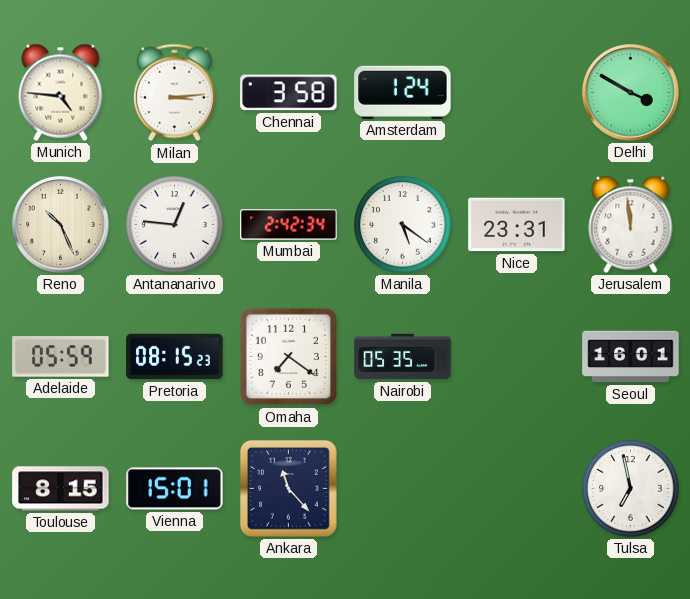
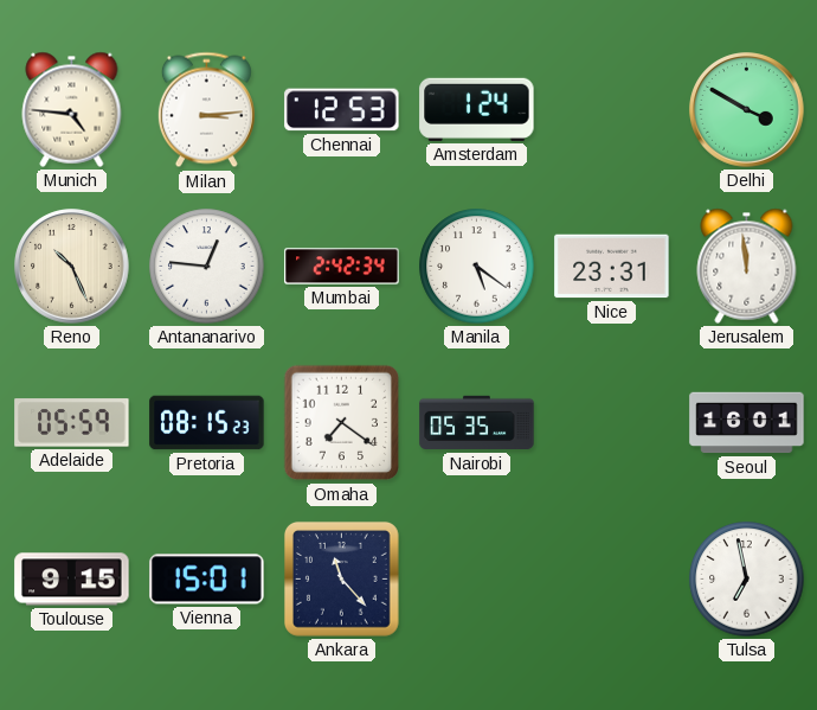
Chennai: 3:58 -> 12:53 (342, 110)
Toulouse: 8:15 -> 9:15 (72, 580)
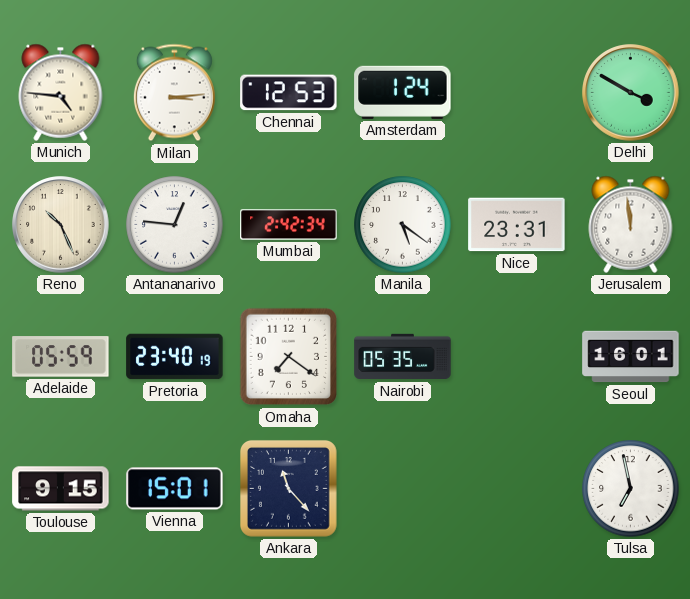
Pretoria: 08:15 -> 23:40 (175, 357)
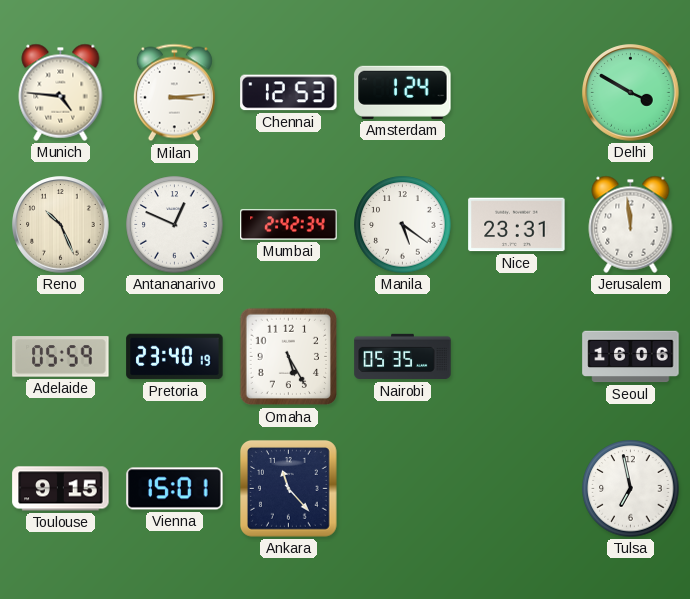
Antananarivo: 12:46 -> 12:49 (175, 225)
Omaha: 7:21 -> 5:25 (289, 357)
Seoul: 16:01 -> 16:06 (631, 357)
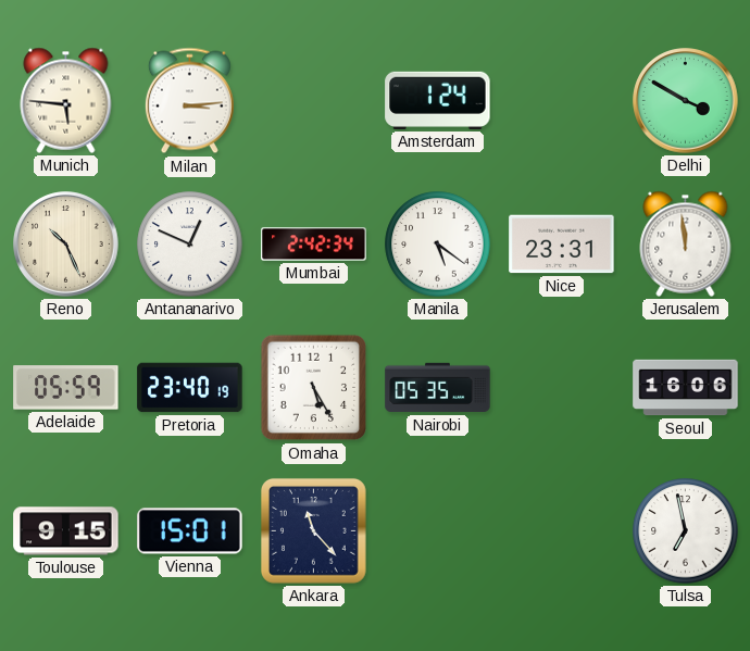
Munich: 4:46 -> 5:46 (66, 100)
Chennai: 12:53 -> none (289, 93)
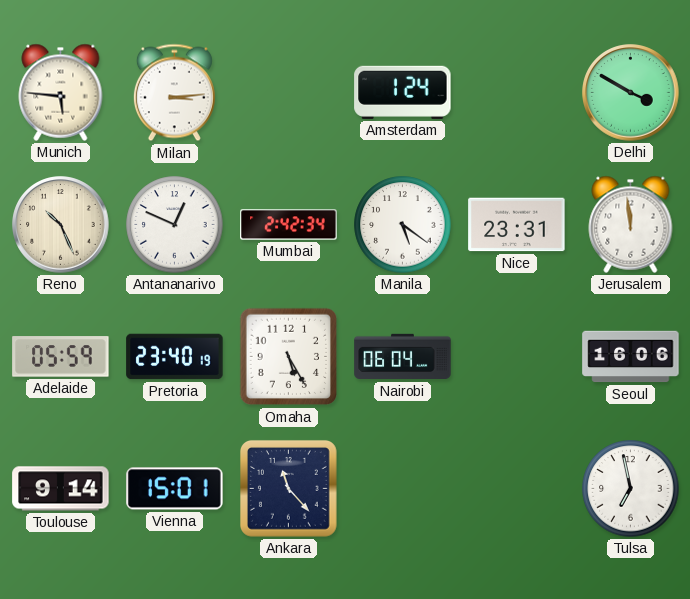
Nairobi: 05:35 -> 06:04 (403, 357)
Toulouse: 9:15 -> 9:14 (61, 489)
